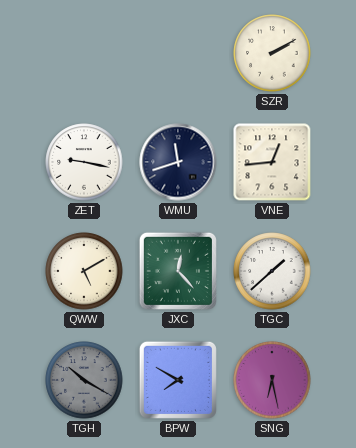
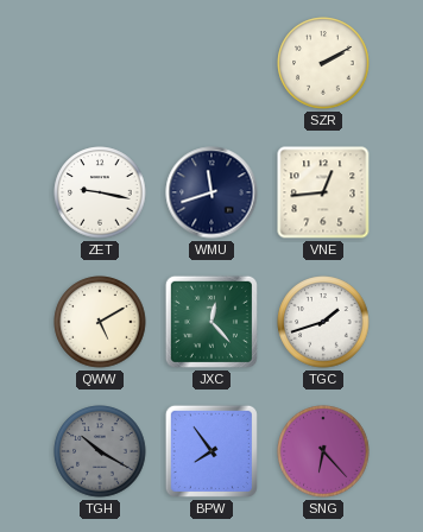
TGC: 1:38 -> 1:42 (323, 322)
BPW: 7:50 -> 7:54 (211, 451)
SNG: 6:28 -> 6:23 (323, 451)
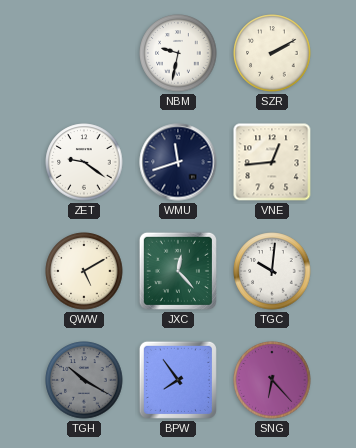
NBM: none -> 9:32 (178, 53)
ZET: 9:17 -> 9:21 (84, 162)
TGC: 1:42 -> 10:01 (272, 271)
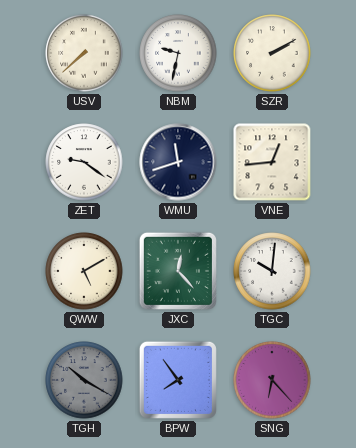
USV: none -> 7:38 (84, 53)
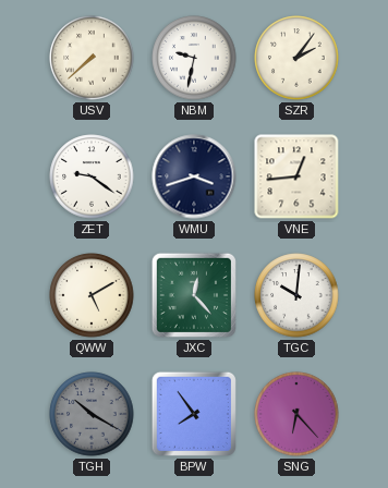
SZR: 2:10 -> 2:06 (296, 58)
WMU: 11:42 -> 3:42 (194, 176)
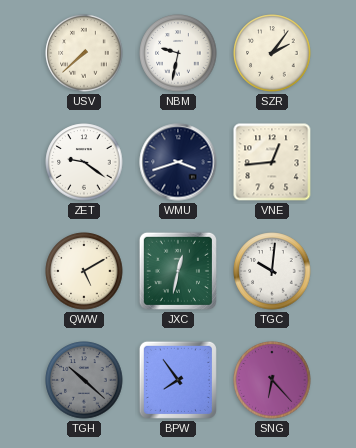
JXC: 12:23 -> 12:32 (178, 271)
TGH: 10:20 -> 10:22 (84, 380)
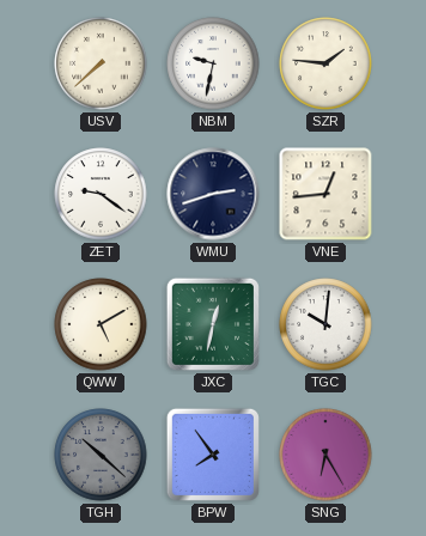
SZR: 2:06 -> 1:46 (325, 63)
WMU: 3:42 -> 2:42 (213, 194)
SNG: 6:23 -> 6:25 (325, 455)
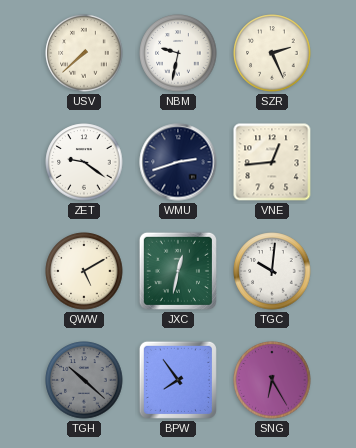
SZR: 1:46 -> 2:26 (272, 53)
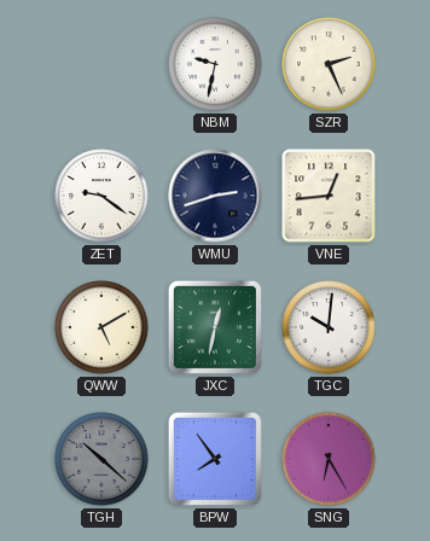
USV: 7:38 -> none (84, 53)
